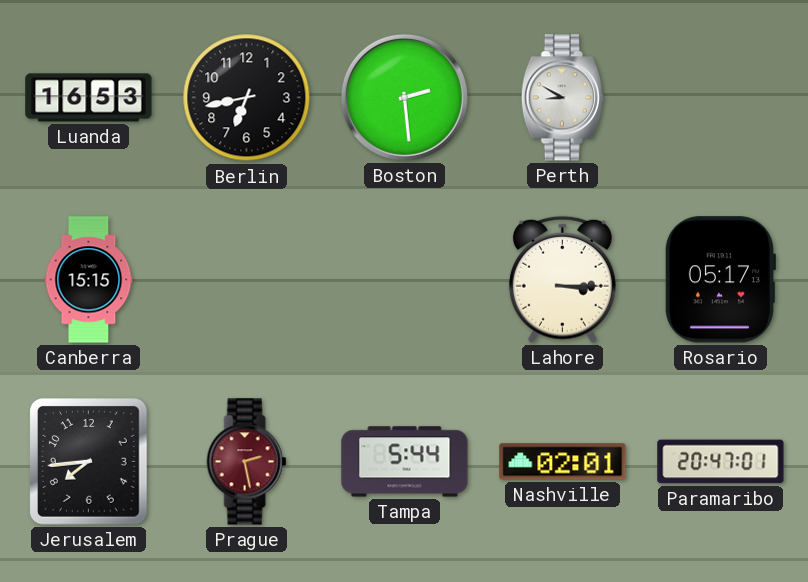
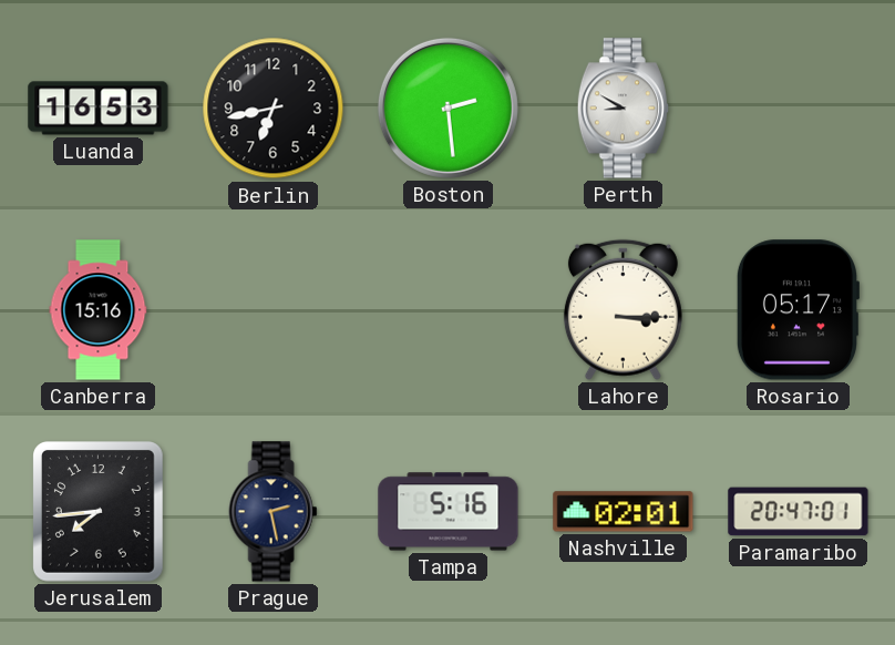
Canberra: 15:15 -> 15:16 (99, 310)
Prague dial: burgundy -> navy (274, 512)
Tampa: 5:44 -> 5:16 (449, 512)
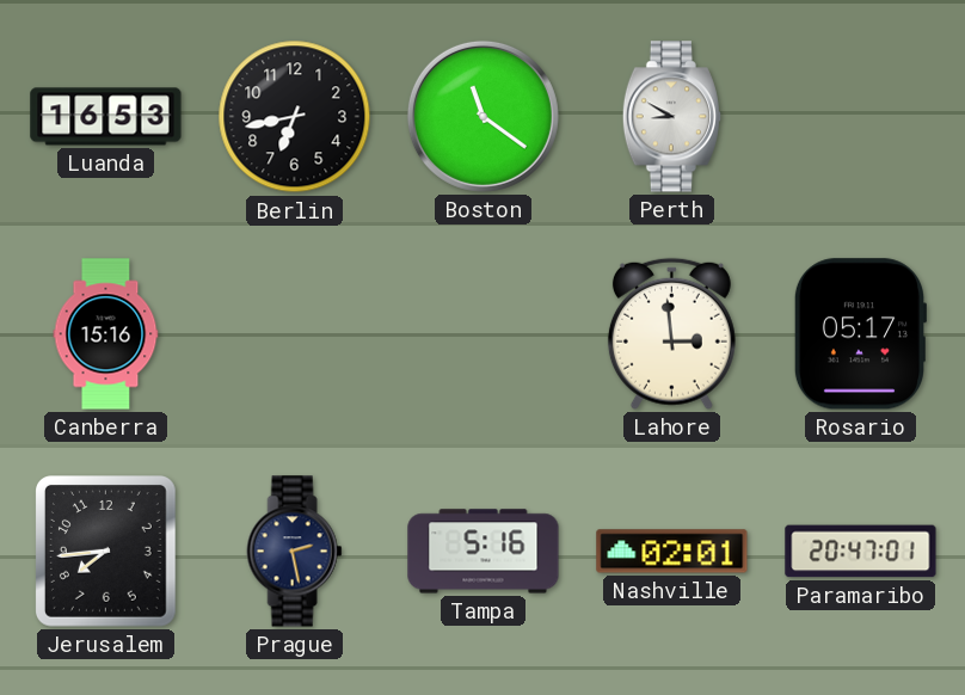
Boston: 2:29 -> 11:21 (482, 116)
Lahore: 3:15 -> 2:59 (671, 333)
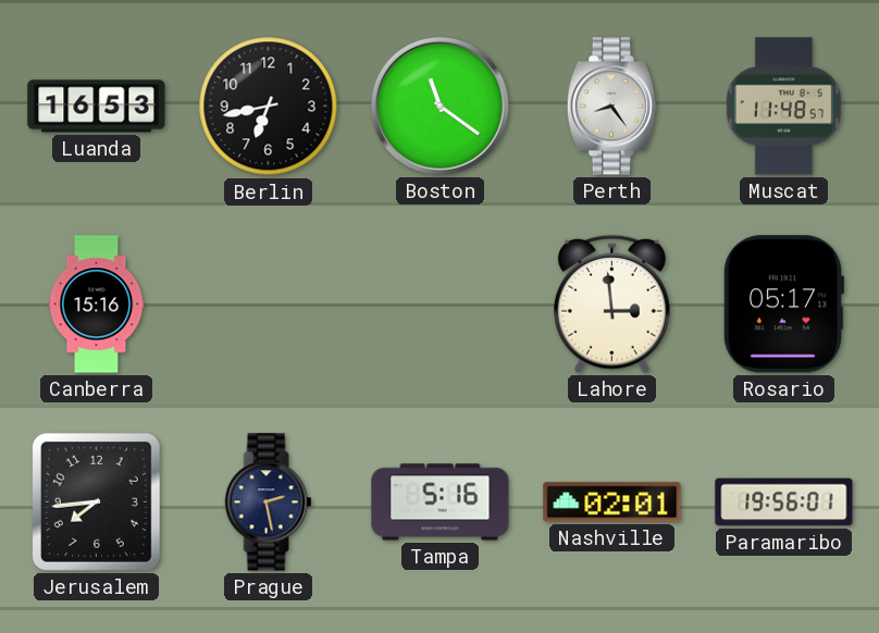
Perth: 8:50 -> 8:24 (611, 107)
Muscat: none -> 11:48 (783, 107)
Paramaribo: 20:47 -> 19:56 (784, 502)
